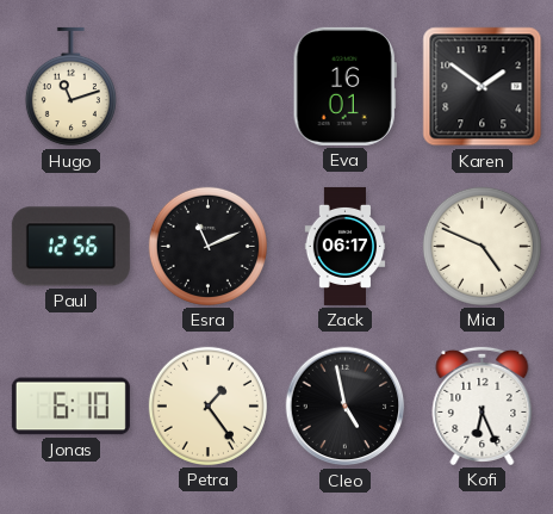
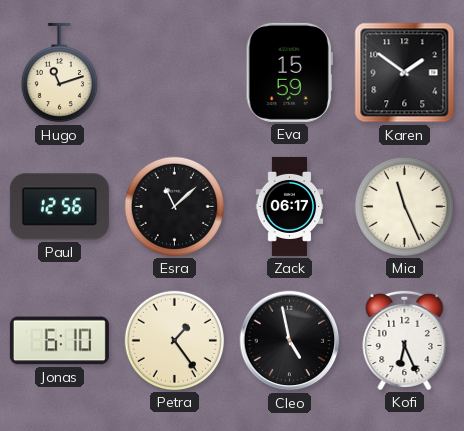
Eva: 16:01 -> 15:59 (289, 72)
Esra: 11:11 -> 11:08 (174, 206)
Mia: 4:49 -> 11:26 (404, 206)
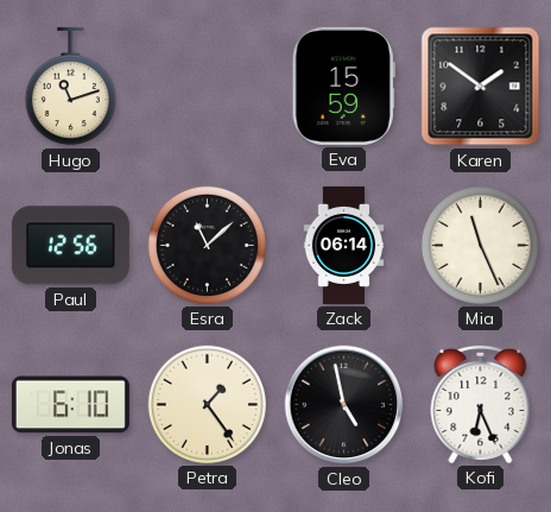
Zack: 06:17 -> 06:14 (344, 245)
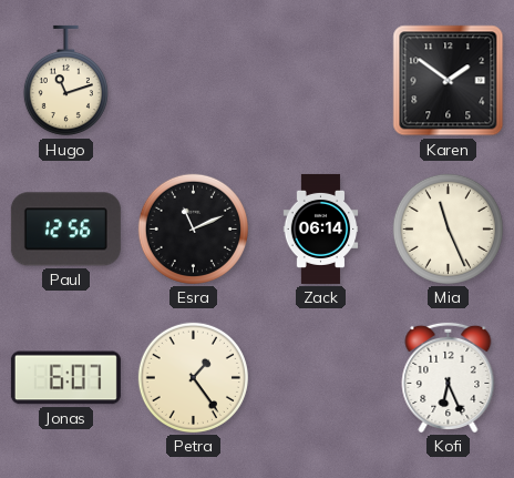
Eva: 15:59 -> none (343, 86)
Esra: 11:08 -> 11:11 (193, 228)
Jonas: 6:10 -> 6:07 (65, 378)
Cleo: 4:58 -> none (344, 405)
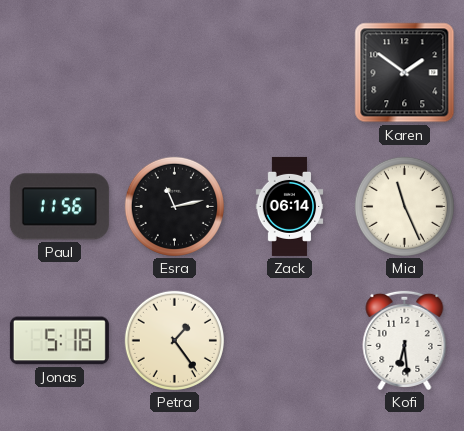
Hugo: 11:12 -> none (65, 81)
Paul: 12:56 -> 11:56 (59, 207)
Esra: 11:11 -> 11:13 (174, 206)
Jonas: 6:07 -> 5:18 (59, 341)
Kofi: 6:26 -> 6:29 (405, 340)
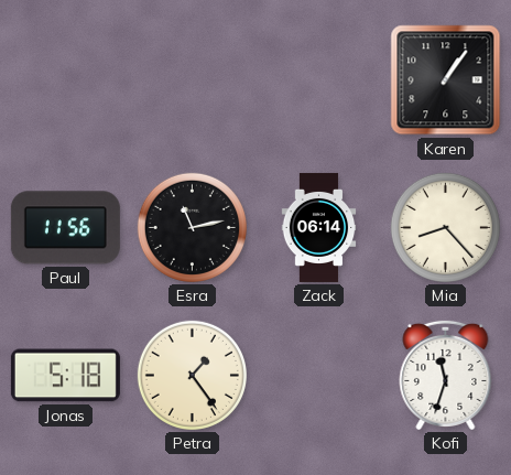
Karen: 1:51 -> 1:06 (446, 80)
Mia: 11:26 -> 8:23 (445, 227)
Kofi: 6:29 -> 11:33 (446, 375)
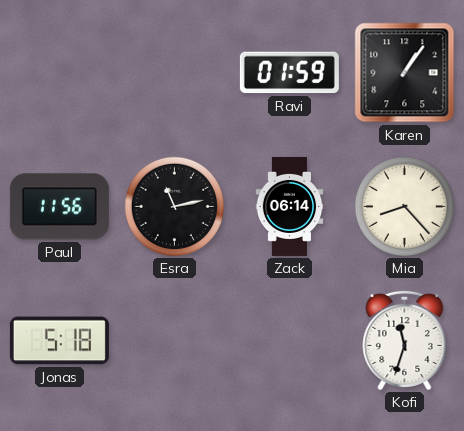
Ravi: none -> 01:59 (289, 73)
Petra: 1:24 -> none (192, 375)
